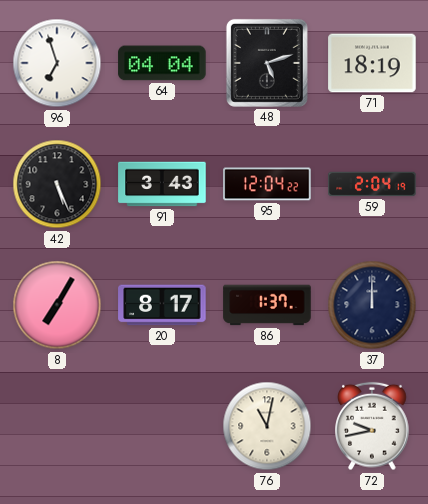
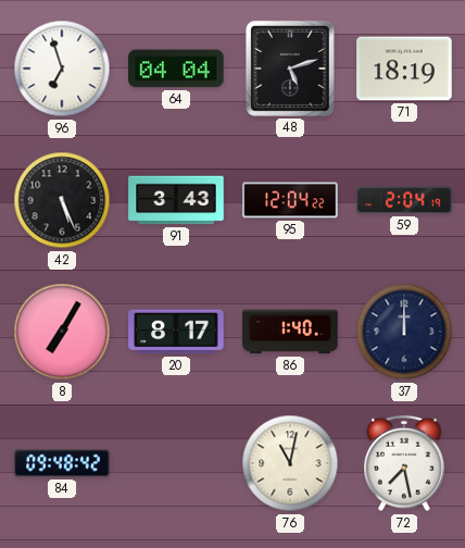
86: 1:37 -> 1:40 (290, 332)
84: none -> 09:48 (62, 463)
72: 9:43 -> 7:28 (404, 463)
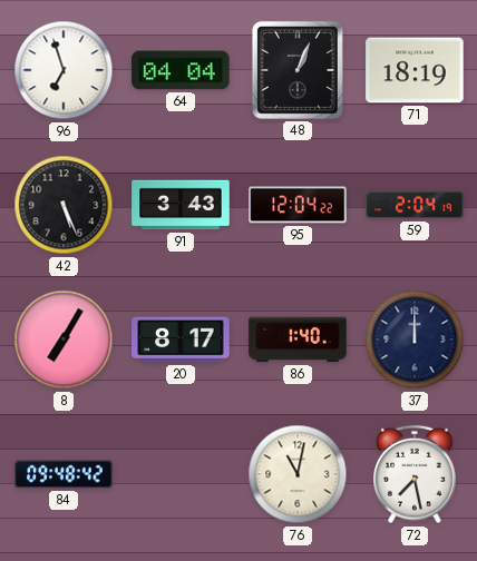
48: 5:12 -> 1:04 (298, 70)
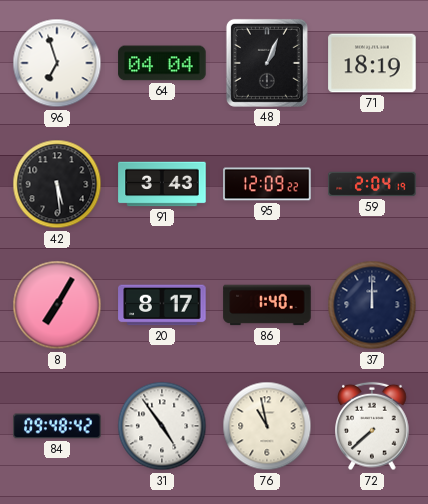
42: 5:26 -> 5:29 (57, 184)
95: 12:04 -> 12:09 (267, 184)
31: none -> 4:54 (162, 426)
76: 11:02 -> 10:58 (267, 426)
72: 7:28 -> 7:38 (372, 426)
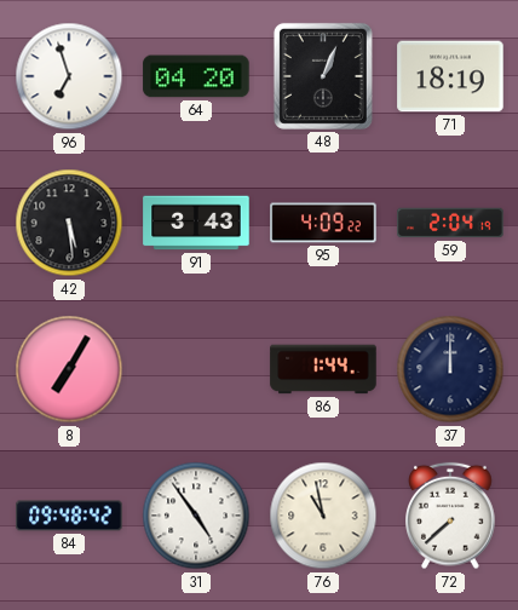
64: 04:04 -> 04:20 (196, 76)
95: 12:09 -> 4:09 (323, 223)
20: 8:17 -> none (162, 305)
86: 1:40 -> 1:44 (323, 369)
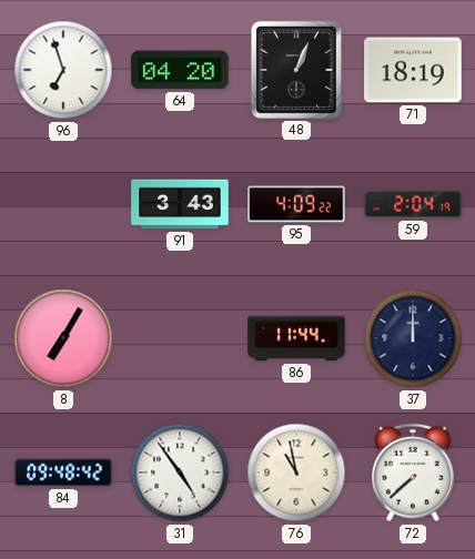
42: 5:29 -> none (69, 223)
86: 1:44 -> 11:44 (296, 338)
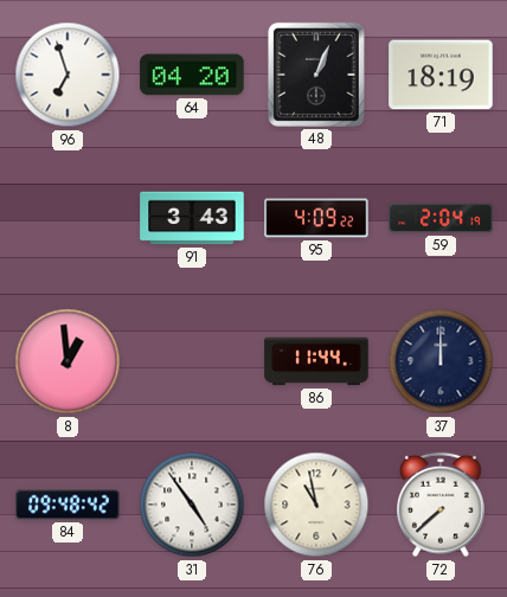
8: 7:05 -> 12:59 (68, 361)
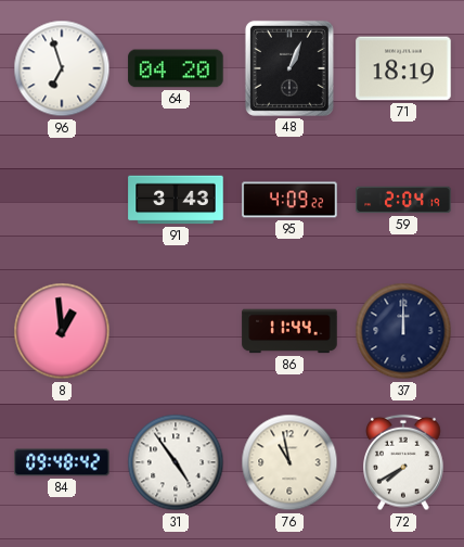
72: 7:38 -> 7:40 (403, 462)
